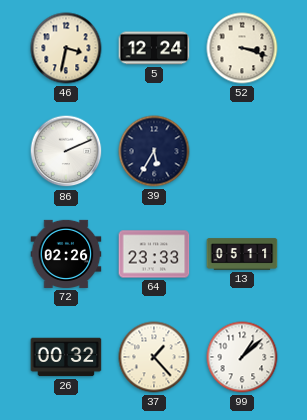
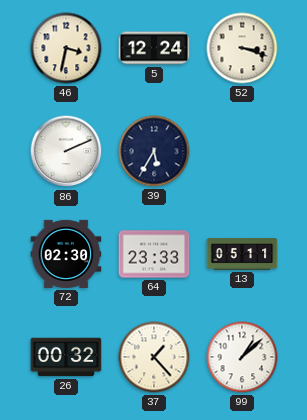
72: 02:26 -> 02:30 (66, 254)
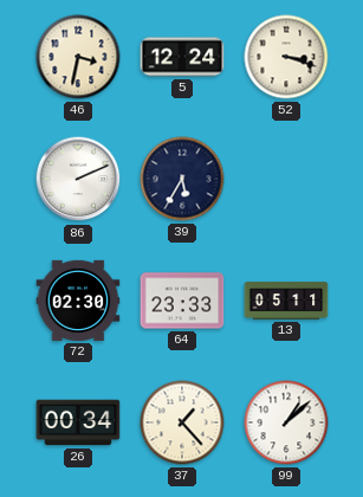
26: 00:32 -> 00:34 (78, 422)
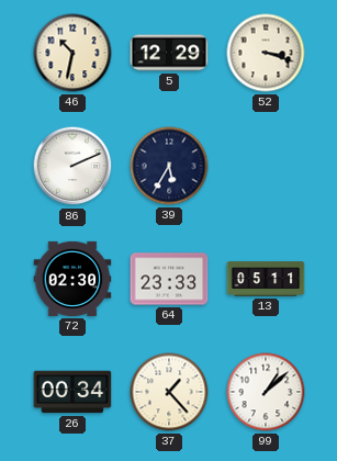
46: 3:32 -> 10:32 (72, 53)
5: 12:24 -> 12:29 (169, 53)
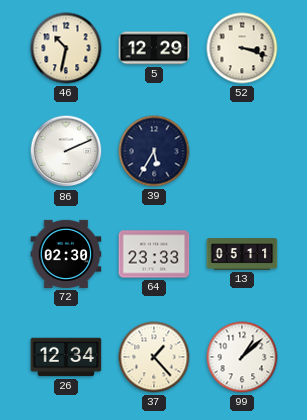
26: 00:34 -> 12:34 (66, 357)
